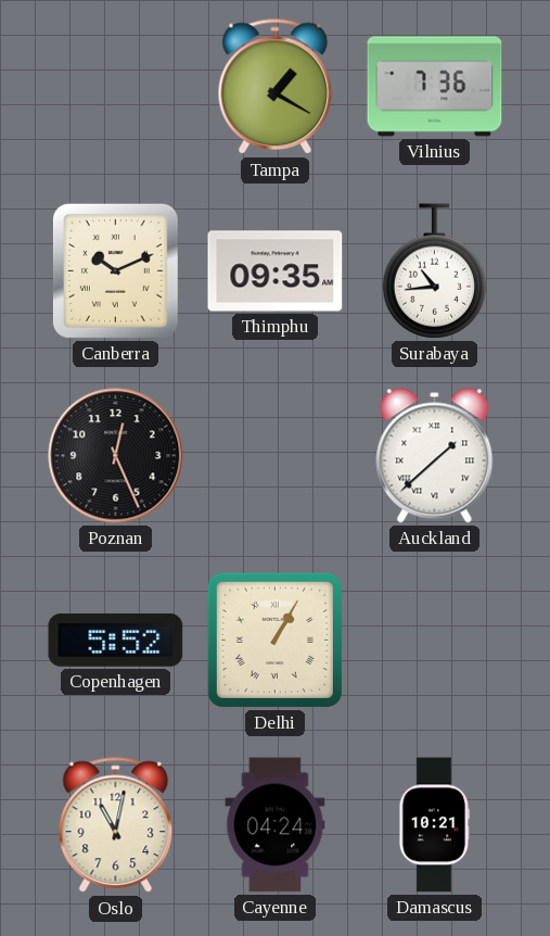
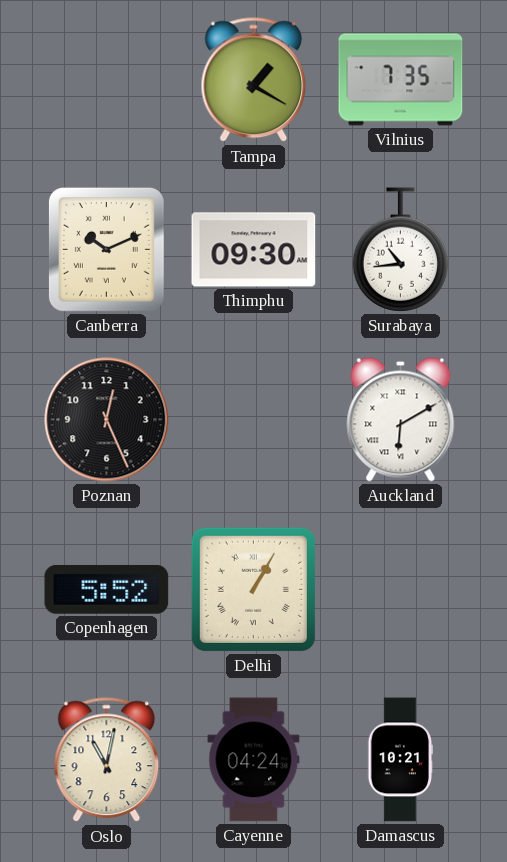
Vilnius: 7:36 -> 7:35 (401, 80)
Thimphu: 09:35 -> 09:30 (254, 250)
Auckland: 1:38 -> 6:10 (401, 420)
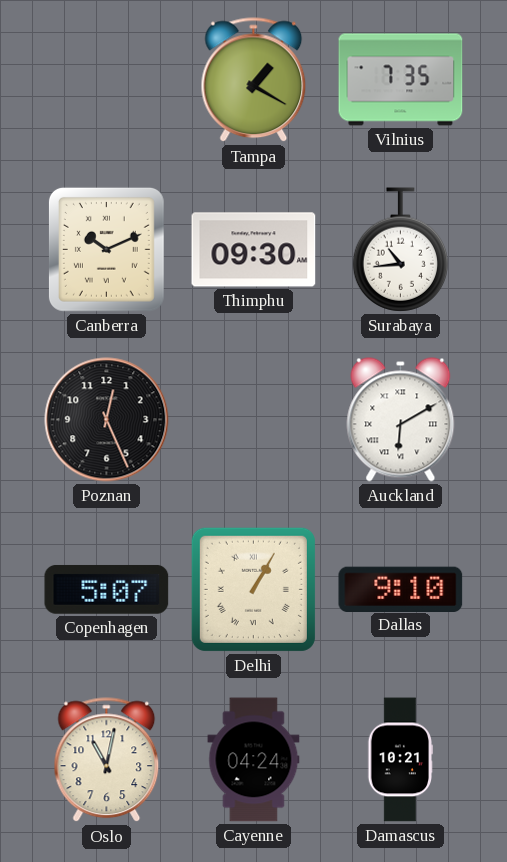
Copenhagen: 5:52 -> 5:07 (107, 589)
Dallas: none -> 9:10 (401, 589)
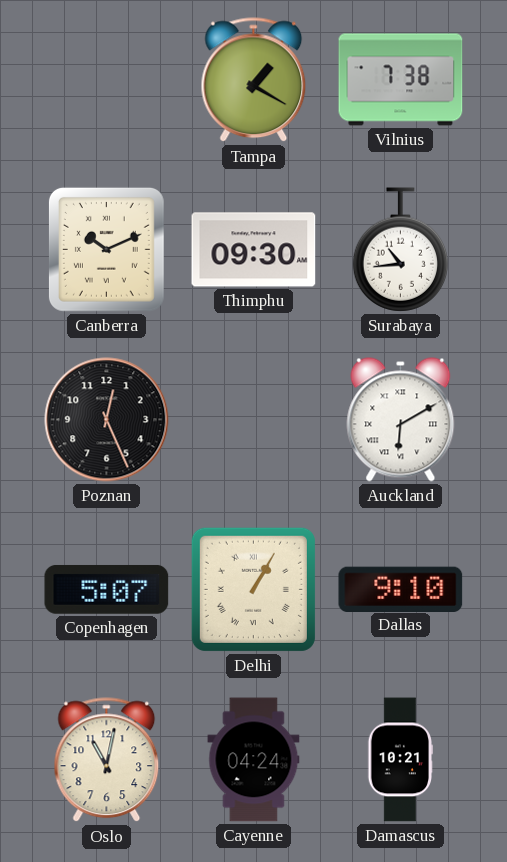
Vilnius: 7:35 -> 7:38 (401, 80)
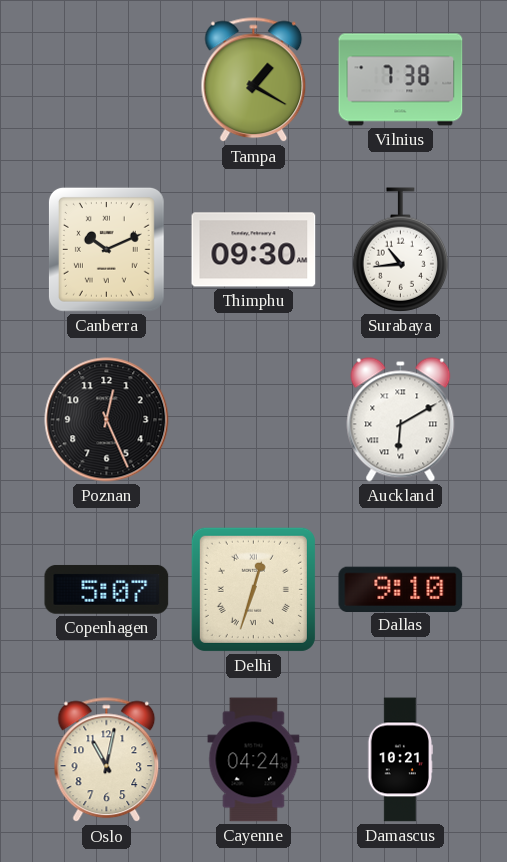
Delhi: 1:05 -> 12:33 (253, 589)
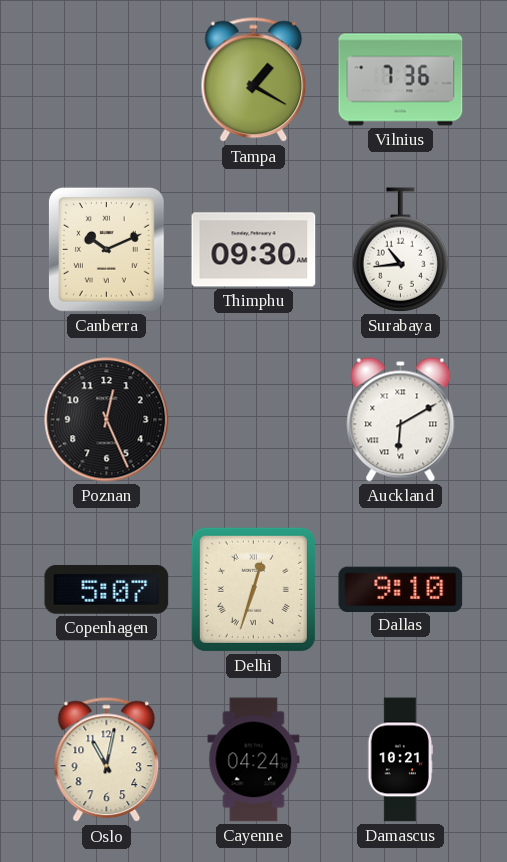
Vilnius: 7:38 -> 7:36 (401, 80)
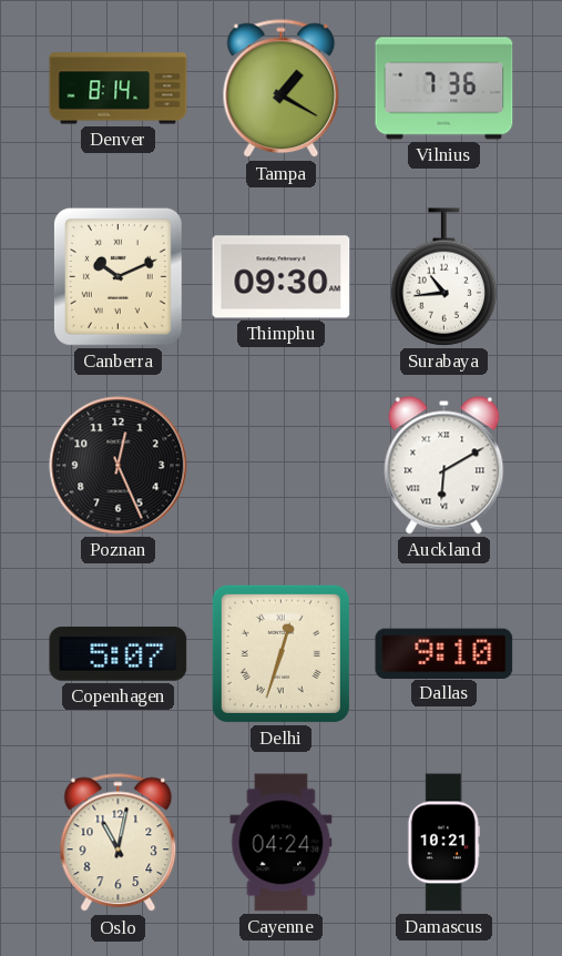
Denver: none -> 8:14 (119, 89)
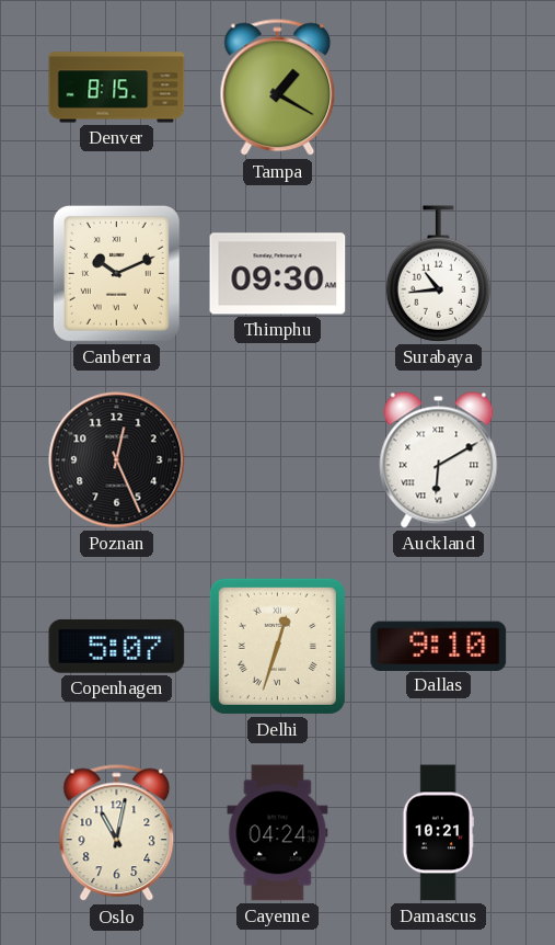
Denver: 8:14 -> 8:15 (117, 88)
Vilnius: 7:36 -> none (445, 89)
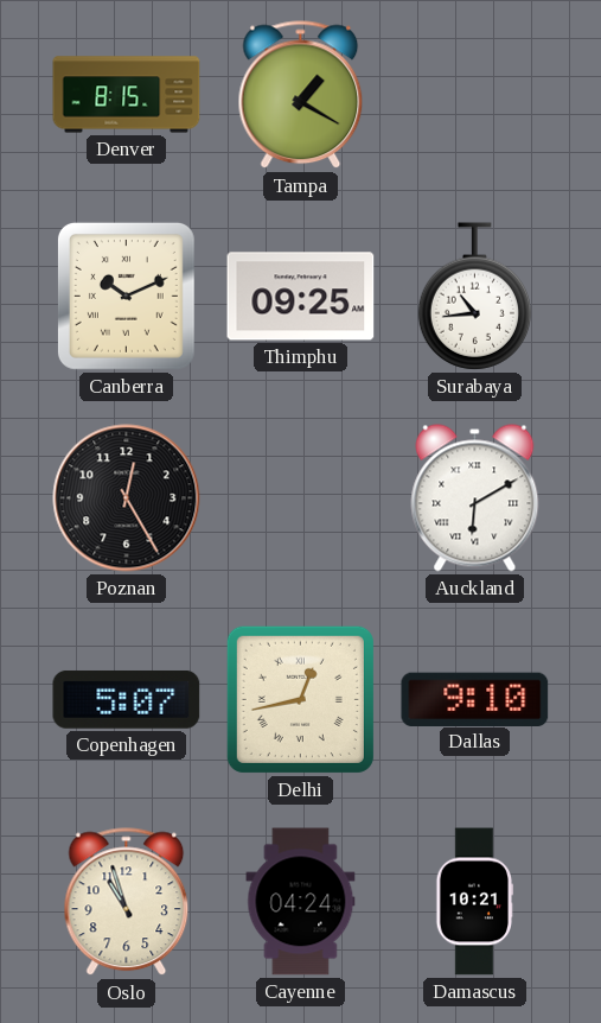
Thimphu: 09:30 -> 09:25 (301, 297)
Poznan: 12:26 -> 12:25 (127, 498)
Delhi: 12:33 -> 12:43 (300, 699)
Oslo: 11:02 -> 10:57 (127, 902)
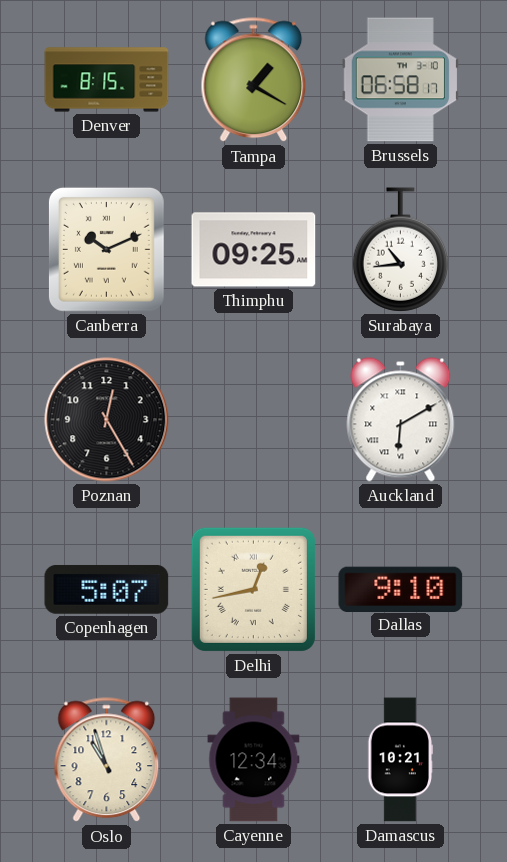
Brussels: none -> 06:58 (400, 80)
Cayenne: 04:24 -> 12:34 (254, 760)
